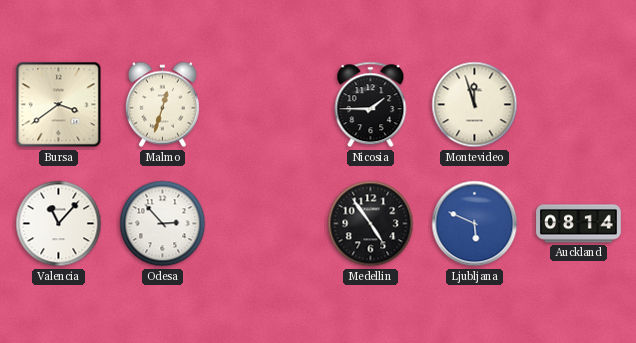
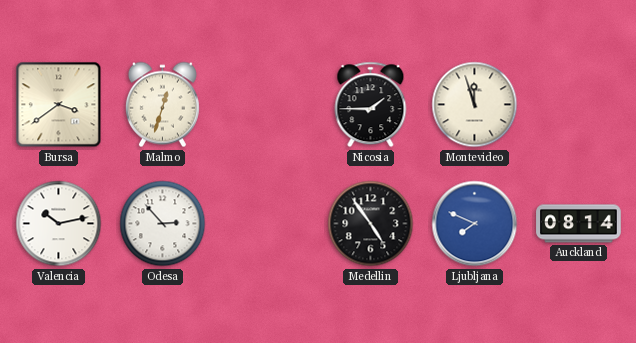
Valencia: 11:07 -> 10:13 (59, 224)
Ljubljana: 5:49 -> 7:49 (475, 224)
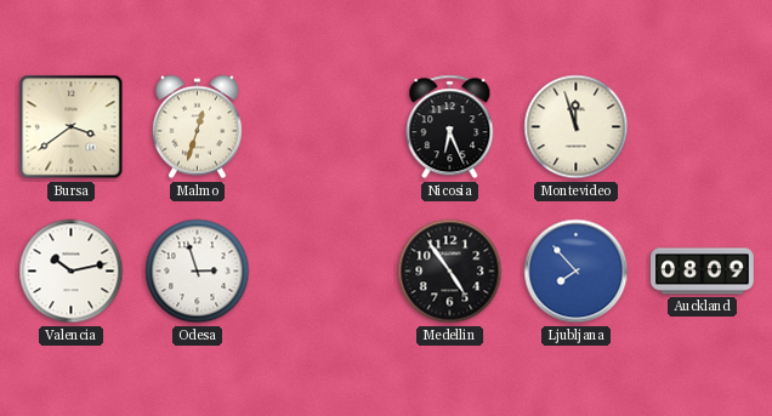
Nicosia: 1:45 -> 6:26 (450, 127)
Odesa: 2:53 -> 2:57 (198, 272)
Ljubljana: 7:49 -> 7:53 (577, 272)
Auckland: 08:14 -> 08:09 (703, 272)
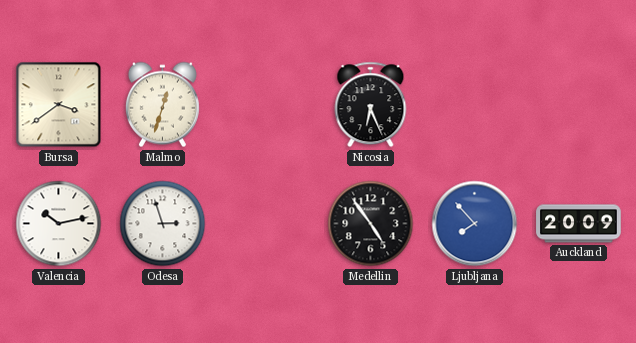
Montevideo: 11:57 -> none (577, 127)
Auckland: 08:09 -> 20:09 (579, 224)
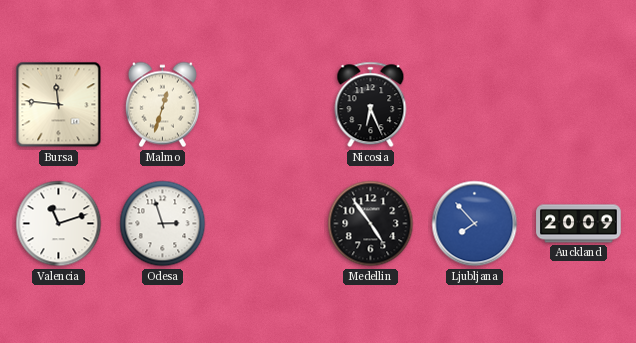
Bursa: 3:39 -> 11:46 (59, 105)
Valencia: 10:13 -> 11:12 (59, 224)
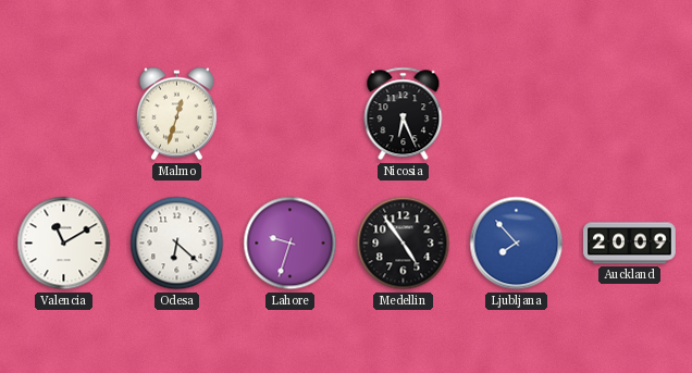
Bursa: 11:46 -> none (59, 105)
Valencia: 11:12 -> 11:10 (64, 244)
Odesa: 2:57 -> 6:22 (177, 244)
Lahore: none -> 9:33 (291, 244)
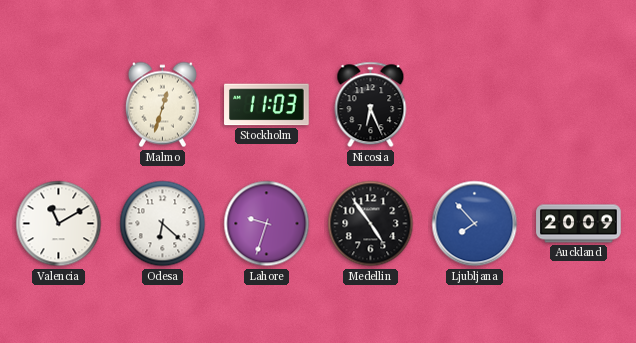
Stockholm: none -> 11:03 (267, 105)
